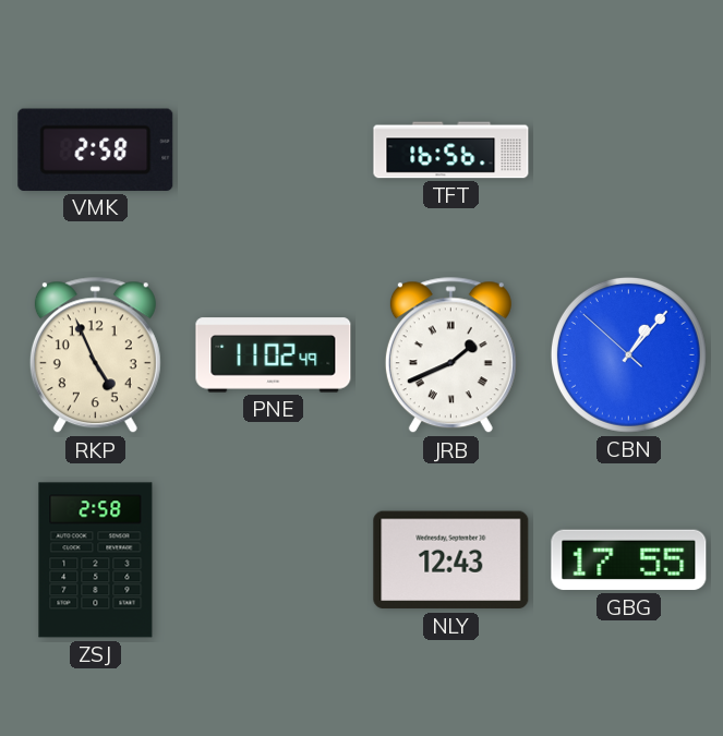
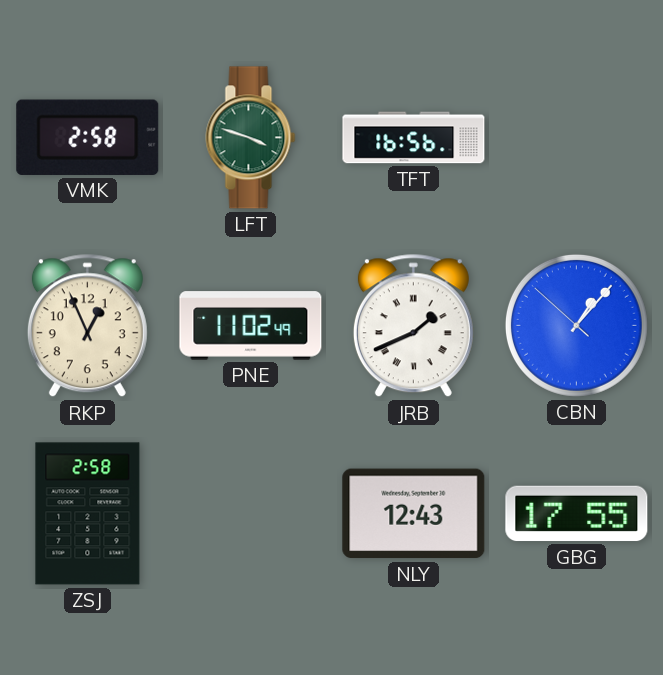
LFT: none -> 3:48 (251, 138)
RKP: 4:56 -> 12:56 (87, 326)
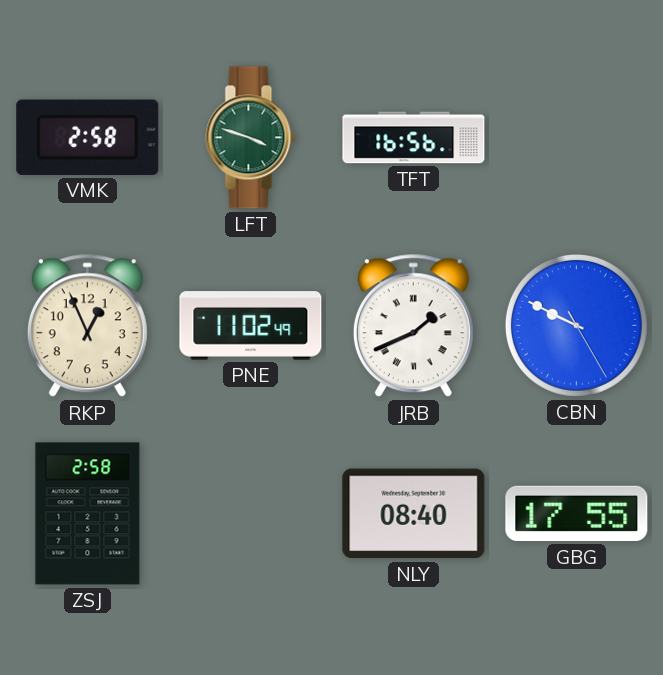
CBN: 1:06 -> 9:49 (576, 325)
NLY: 12:43 -> 08:40 (414, 514)
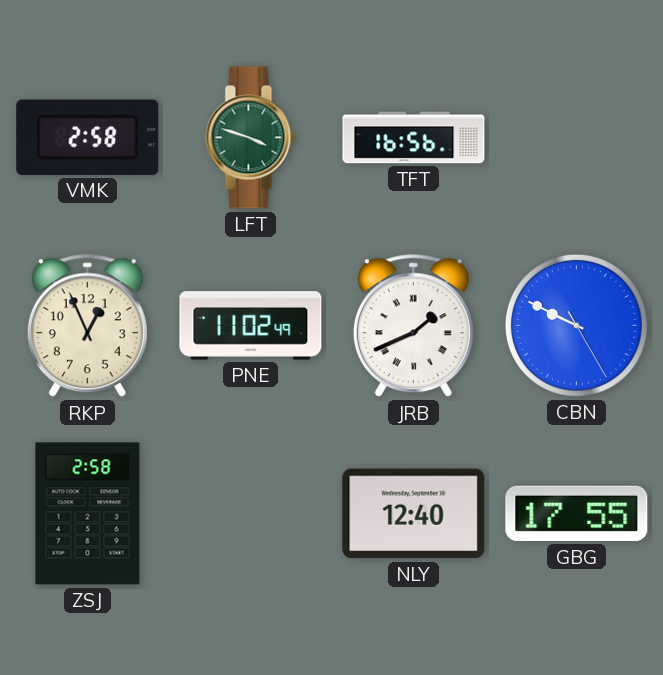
NLY: 08:40 -> 12:40 (414, 514)
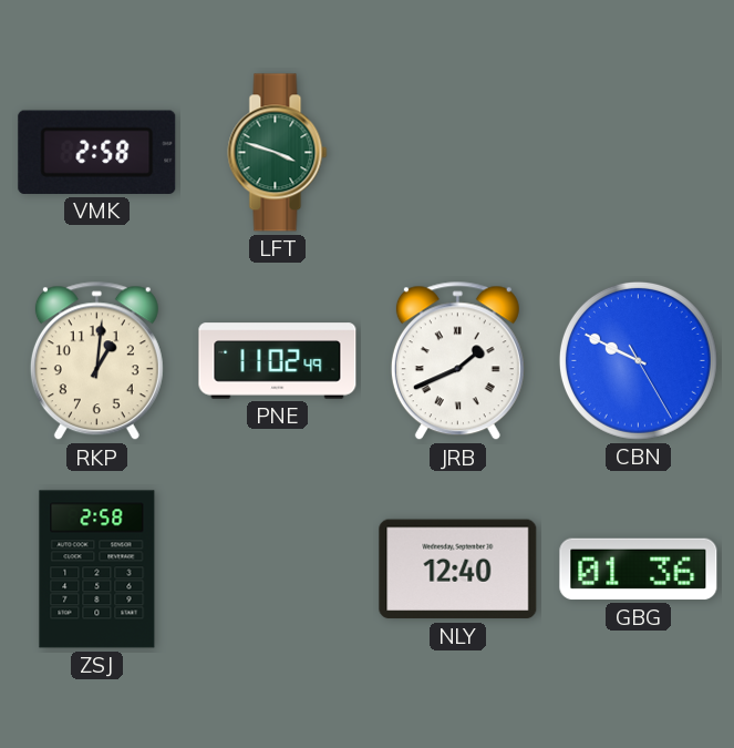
TFT: 16:56 -> none (414, 138)
RKP: 12:56 -> 1:01 (96, 361)
GBG: 17:55 -> 01:36 (639, 570)
